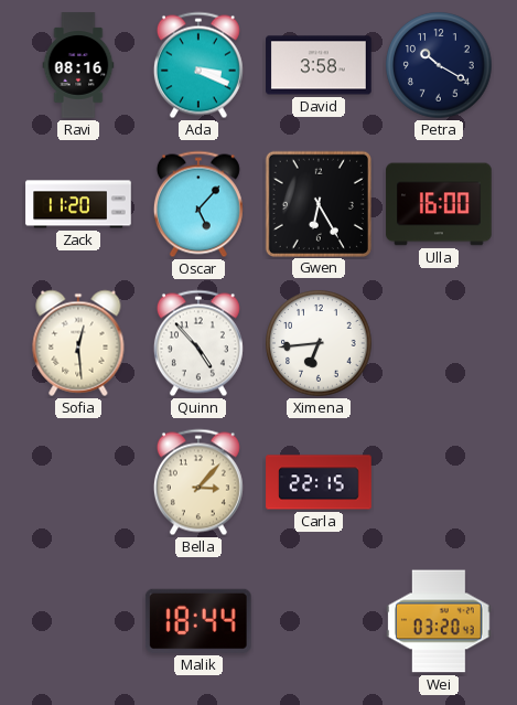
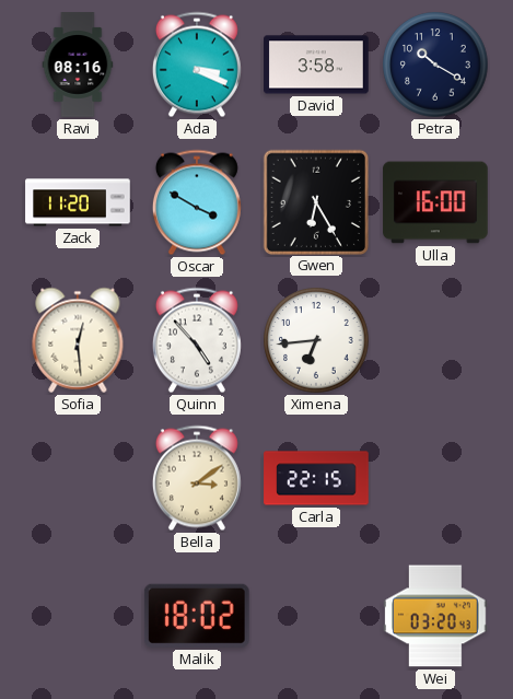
Oscar: 5:07 -> 3:50 (197, 202)
Bella: 3:07 -> 3:09 (197, 478)
Malik: 18:44 -> 18:02 (197, 616)
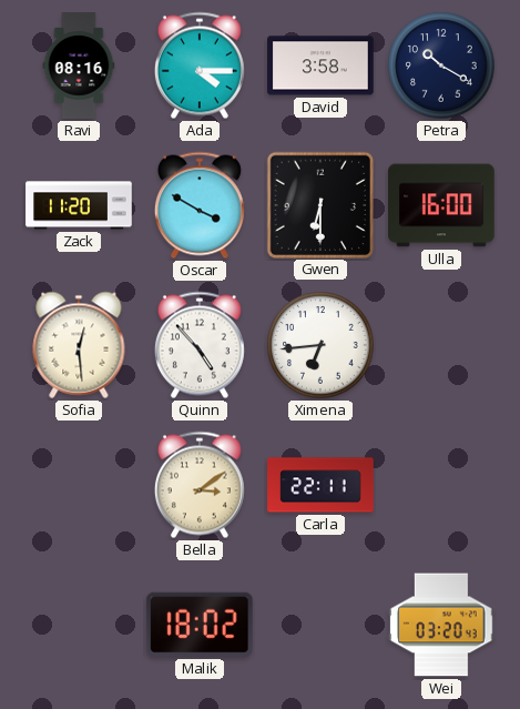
Ada: 3:19 -> 4:15 (200, 65)
Gwen: 6:25 -> 6:30 (319, 204)
Carla: 22:15 -> 22:11 (320, 485)
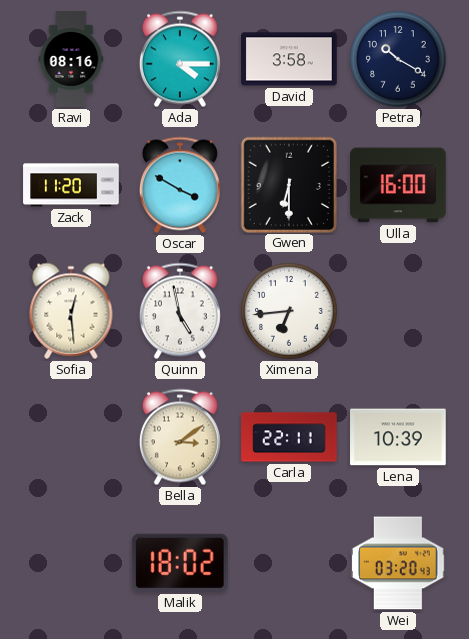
Quinn: 4:53 -> 4:58 (180, 311)
Lena: none -> 10:39 (398, 437)
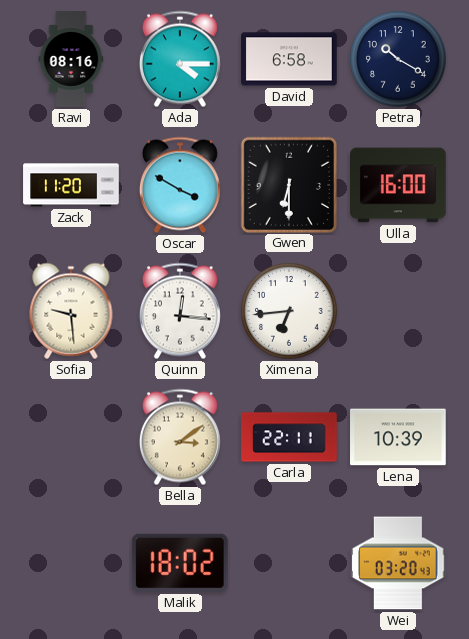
David: 3:58 -> 6:58 (289, 59)
Sofia: 12:29 -> 9:29 (71, 311)
Quinn: 4:58 -> 12:16 (180, 311)
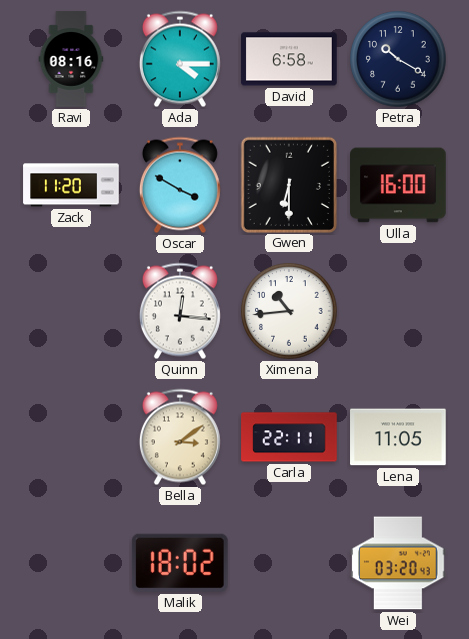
Sofia: 9:29 -> none (71, 311)
Ximena: 6:44 -> 10:44 (289, 311)
Lena: 10:39 -> 11:05 (398, 437)
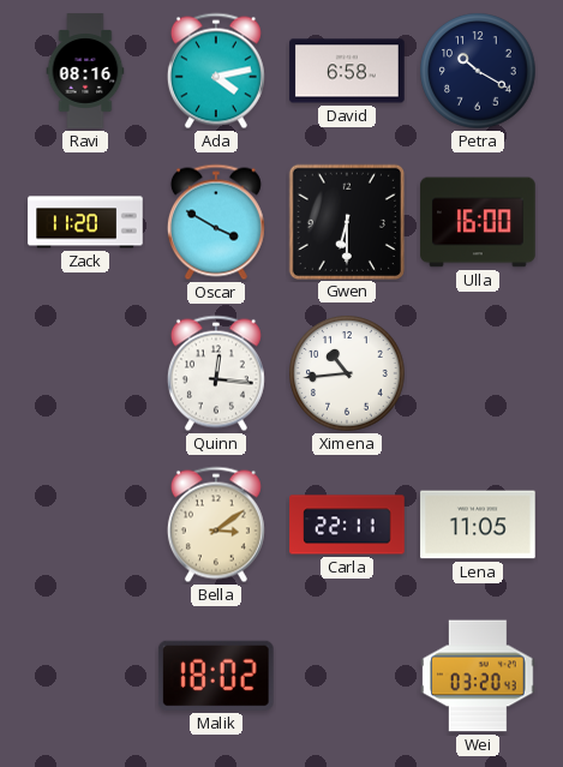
Ada: 4:15 -> 4:13 (216, 71)
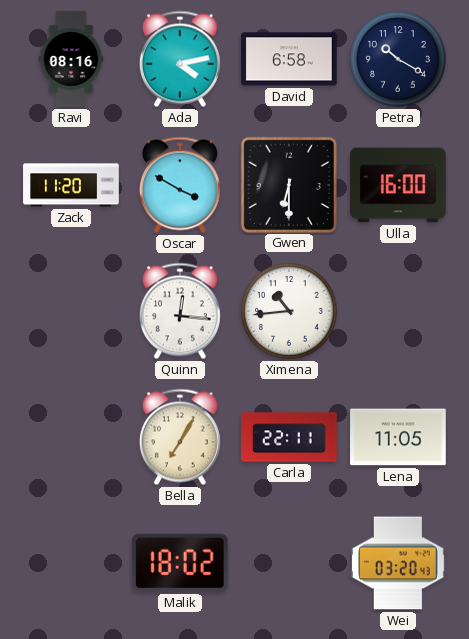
Bella: 3:09 -> 7:05 (180, 437)
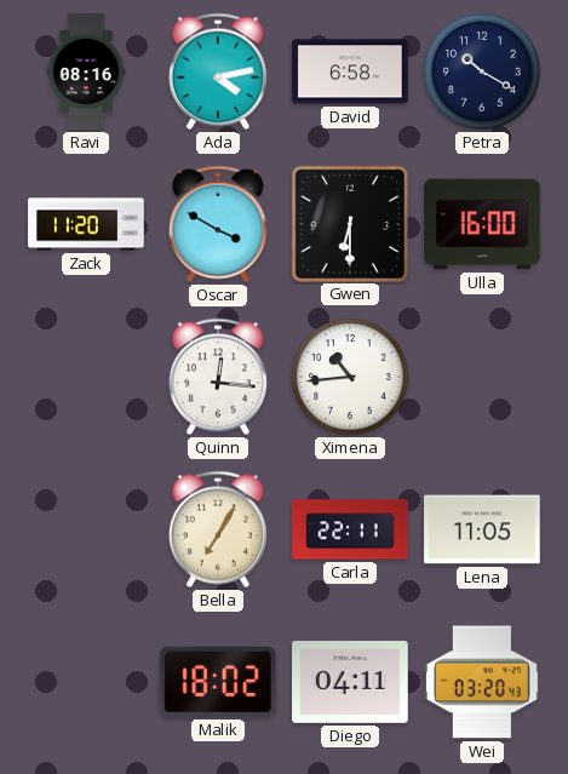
Diego: none -> 04:11 (350, 683)
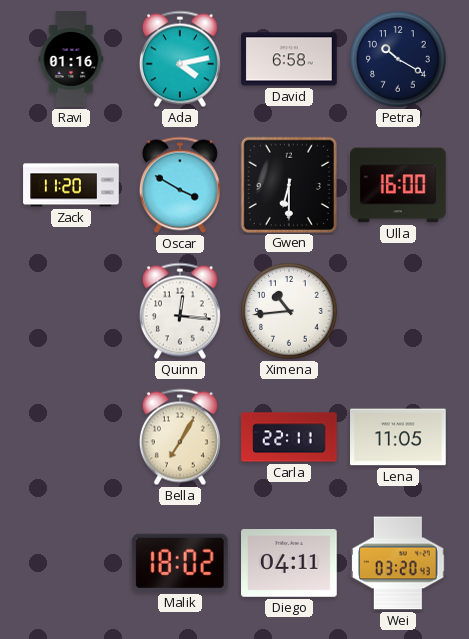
Ravi: 08:16 -> 01:16 (71, 59)
